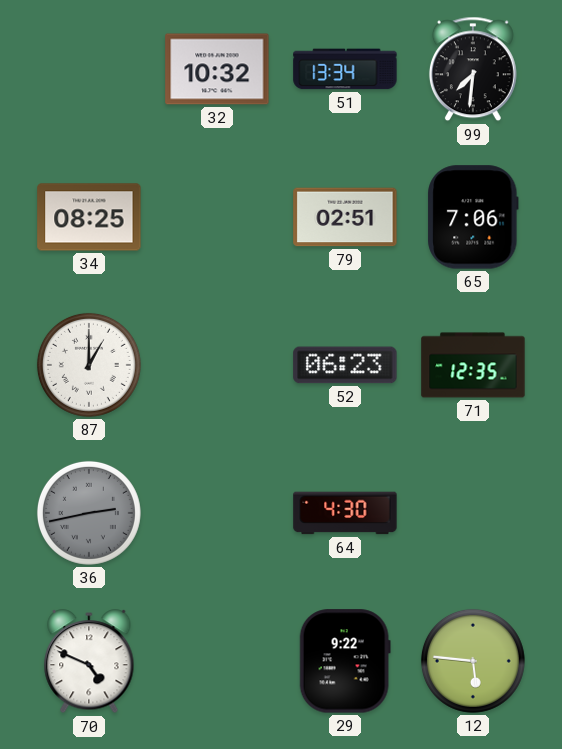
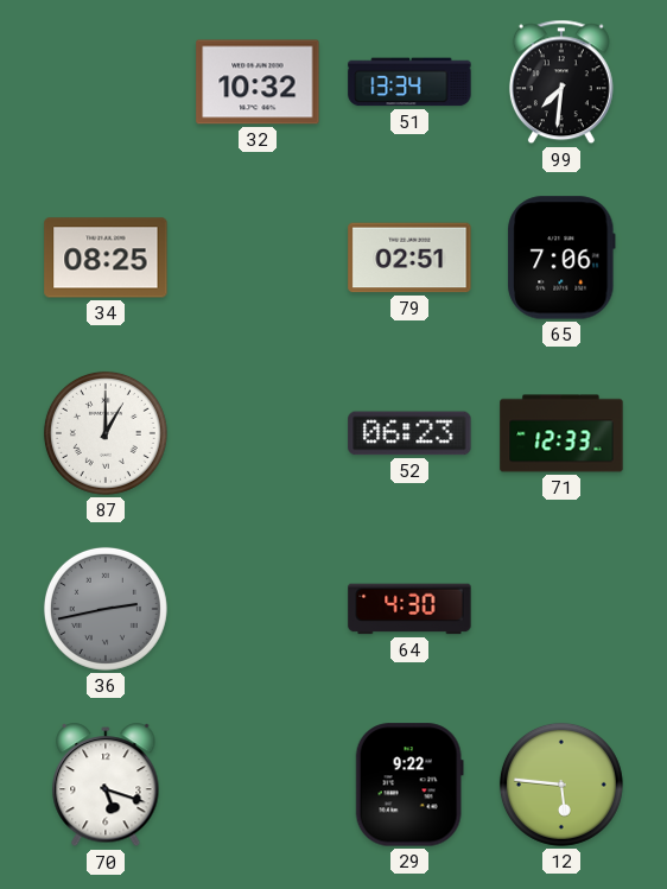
71: 12:35 -> 12:33 (561, 433)
70: 4:49 -> 5:18 (106, 786)
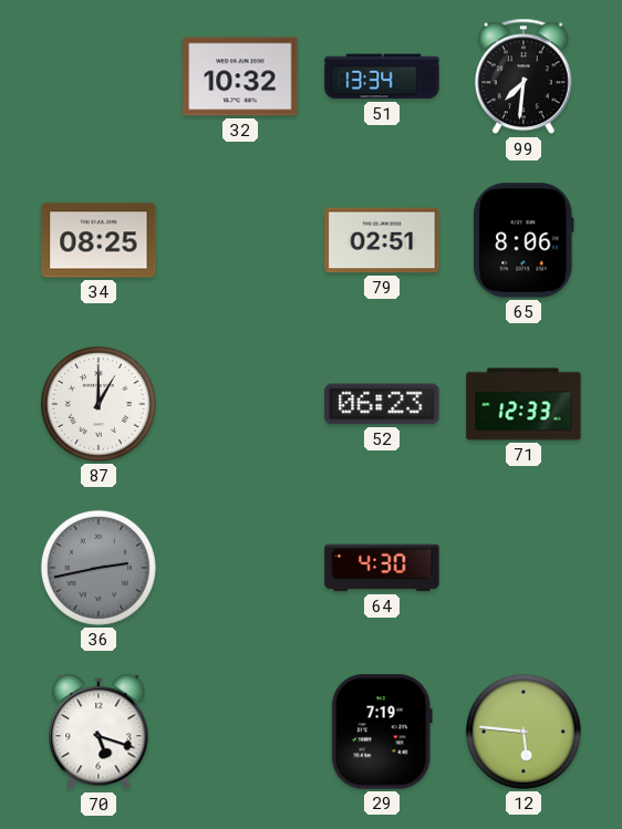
65: 7:06 -> 8:06 (523, 240)
29: 9:22 -> 7:19 (382, 732)
